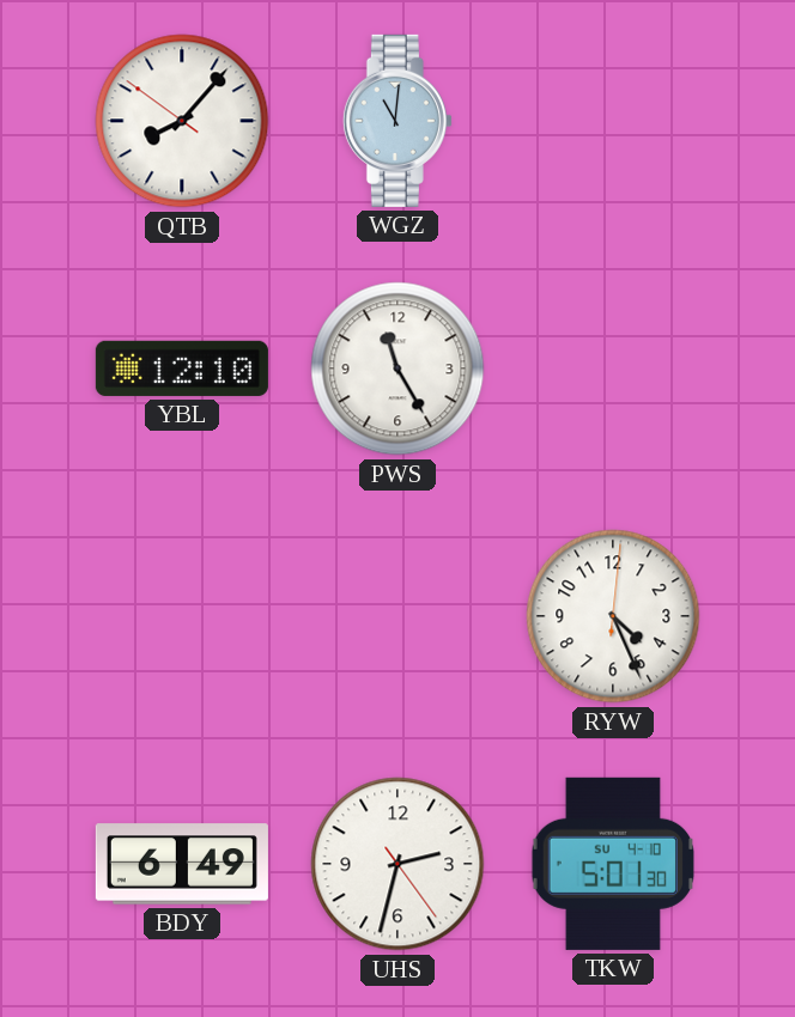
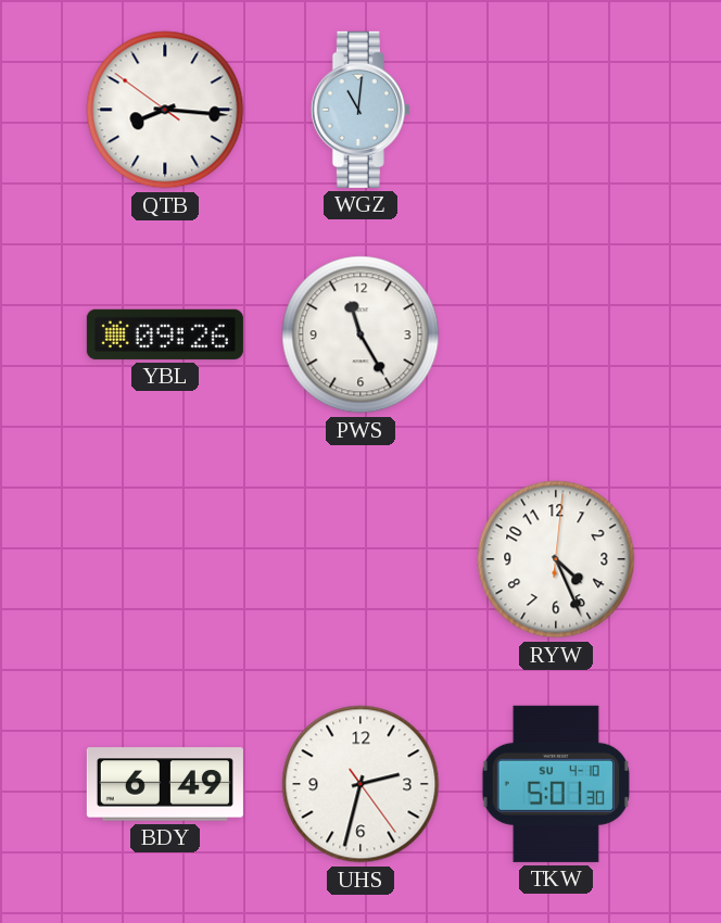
QTB: 8:06 -> 8:15 (165, 110)
YBL: 12:10 -> 09:26 (165, 334)
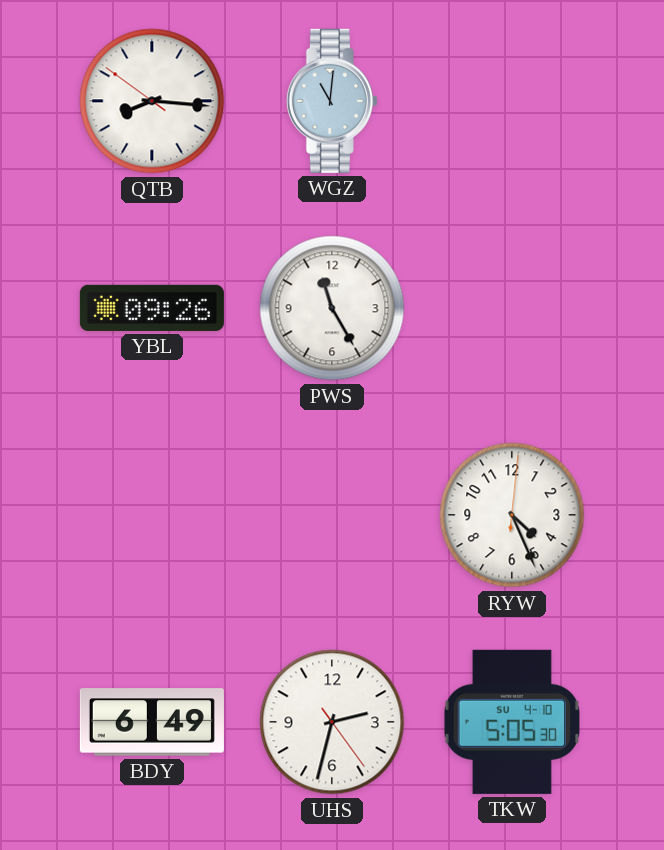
TKW: 5:01 -> 5:05 (512, 722)
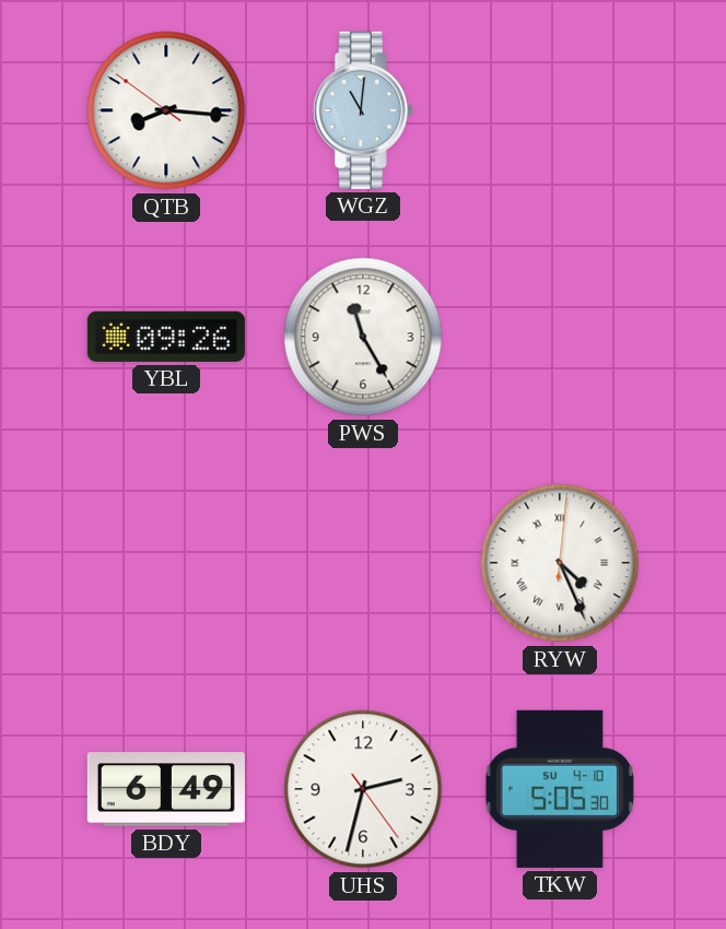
RYW numerals: Arabic -> Roman (560, 563)
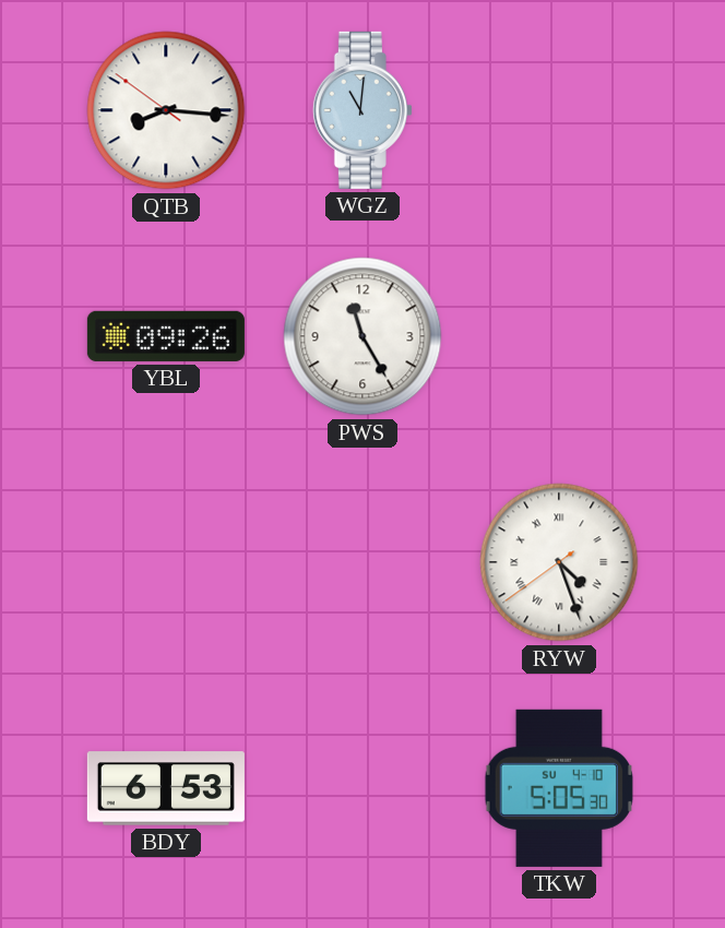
RYW: 4:26:01 -> 4:26:39 (559, 562)
BDY: 6:49 -> 6:53 (166, 788)
UHS: 2:32 -> none (363, 789)
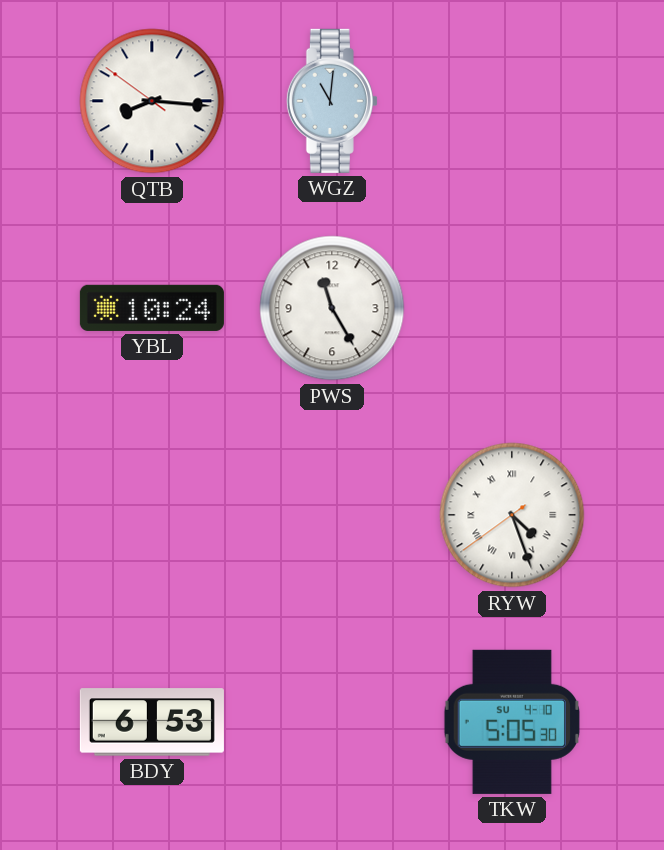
YBL: 09:26 -> 10:24 (152, 308)
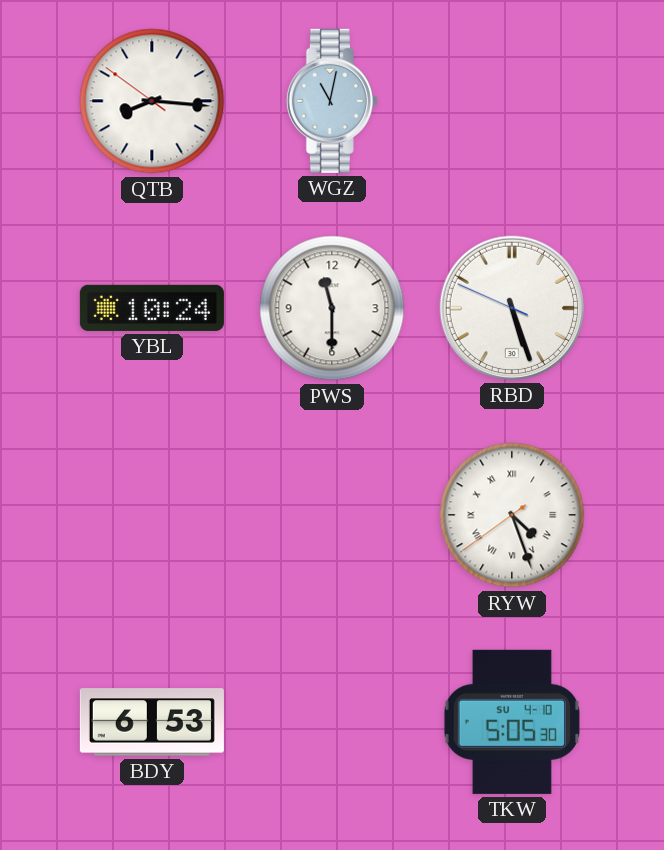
WGZ: 11:01 -> 11:02 (332, 101)
PWS: 11:25 -> 11:30 (332, 308)
RBD: none -> 5:26 (512, 308)
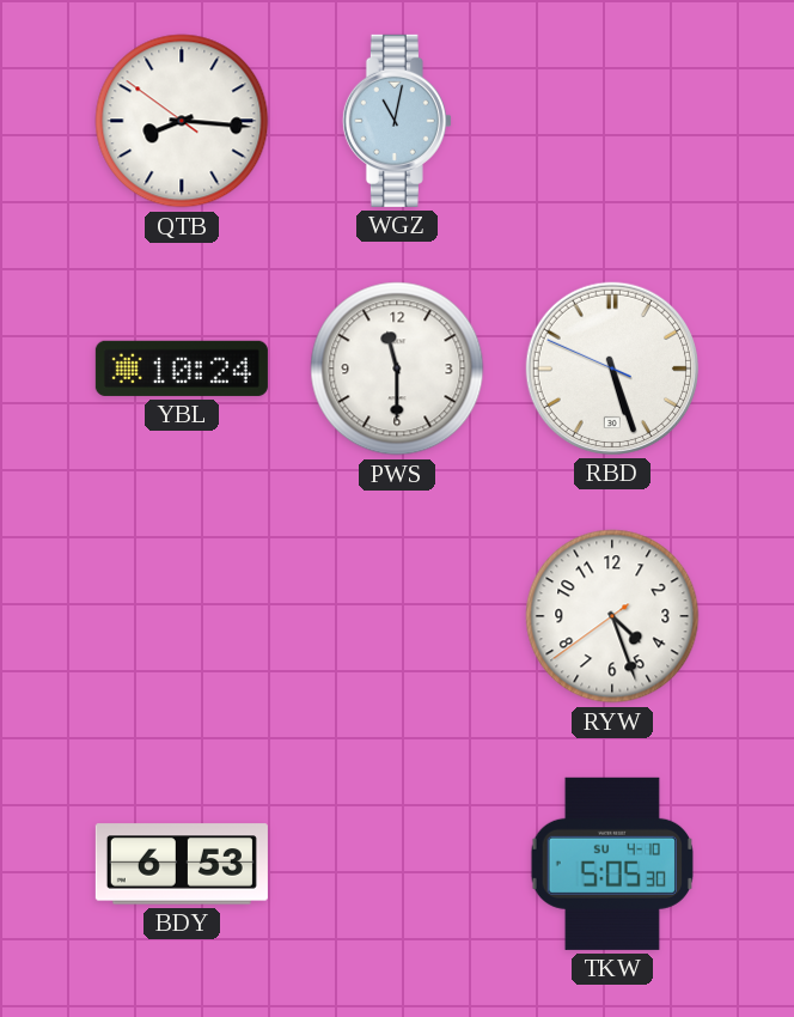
RYW numerals: Roman -> Arabic (612, 616)
